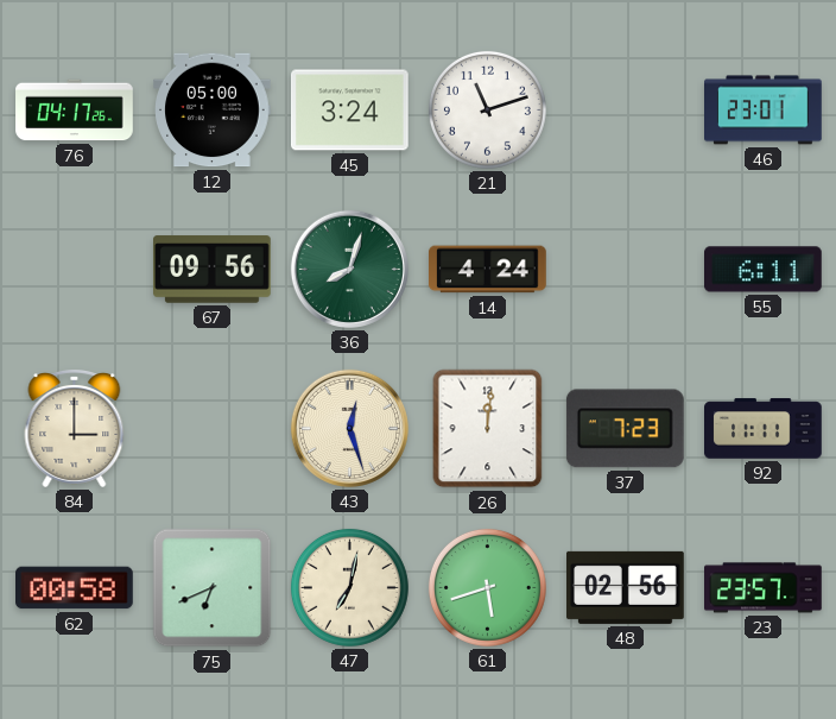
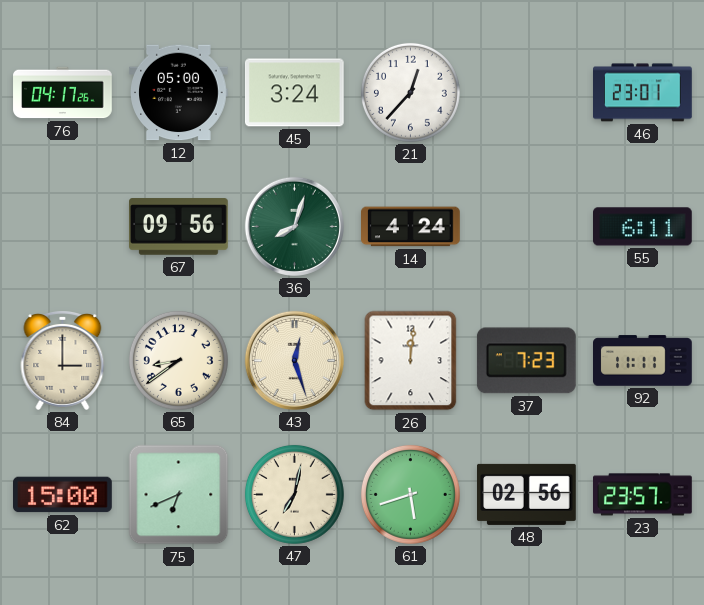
21: 11:12 -> 12:37 (410, 92)
65: none -> 8:39 (178, 360)
62: 00:58 -> 15:00 (63, 495)
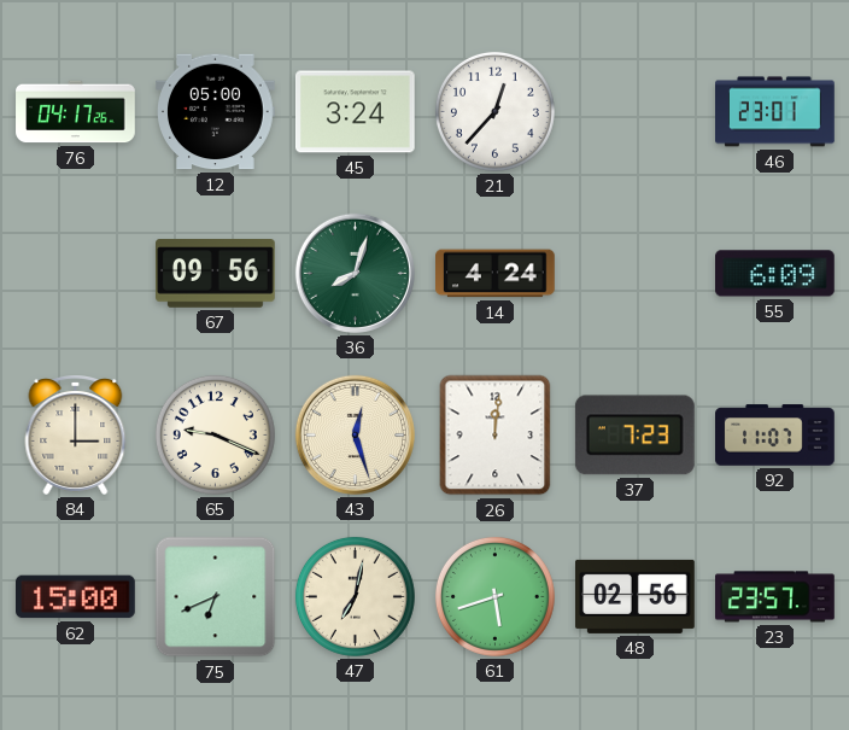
55: 6:11 -> 6:09 (775, 274)
65: 8:39 -> 9:19 (215, 434)
92: 11:11 -> 11:07 (775, 436)
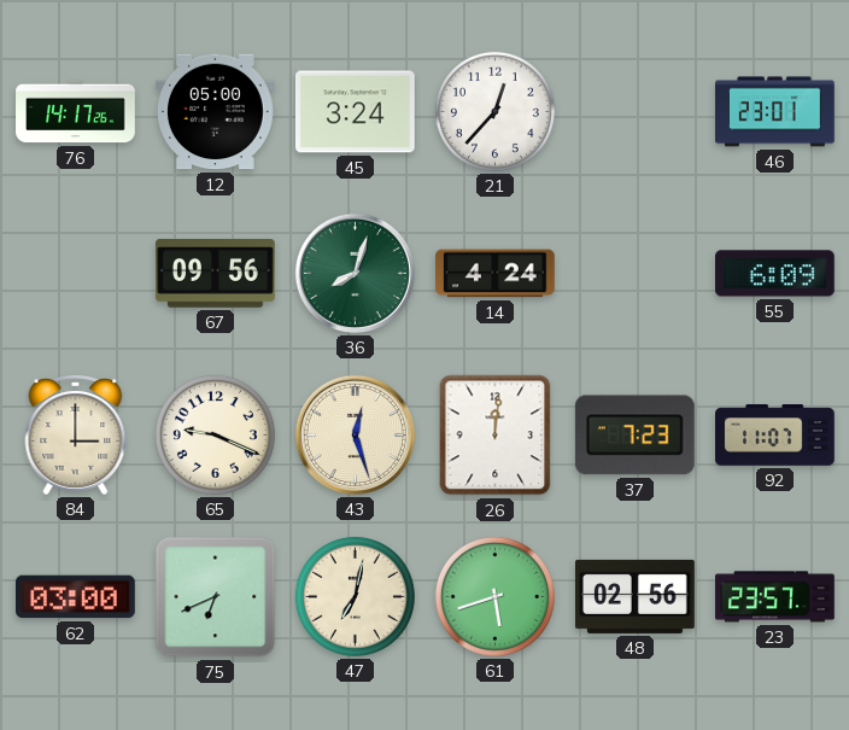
76: 04:17 -> 14:17 (76, 112)
62: 15:00 -> 03:00 (76, 597)
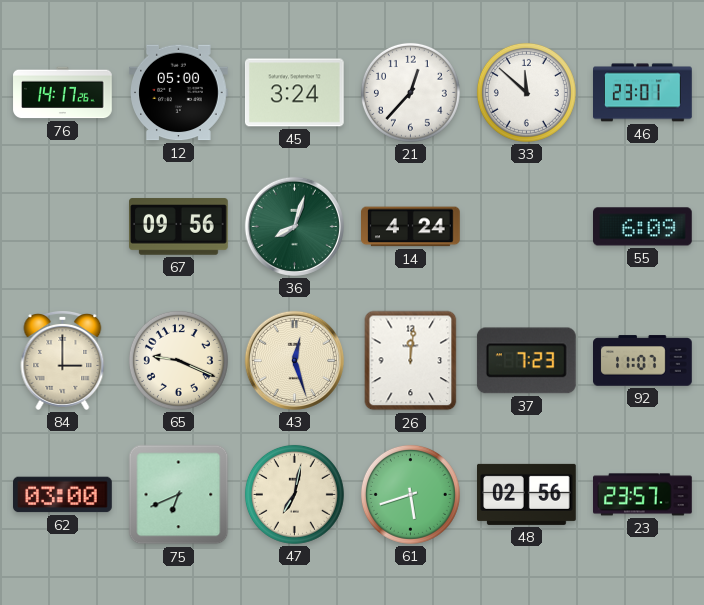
33: none -> 11:52 (526, 92)
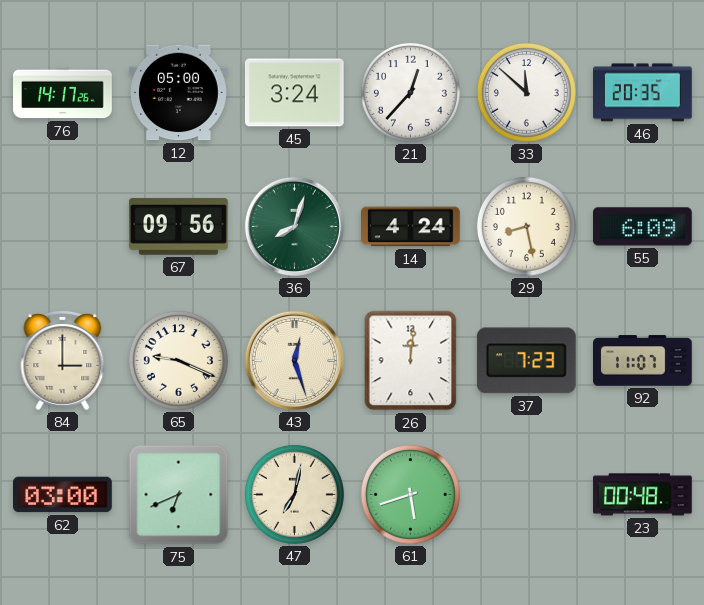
46: 23:01 -> 20:35 (643, 93)
29: none -> 8:28 (526, 226)
48: 02:56 -> none (527, 494)
23: 23:57 -> 00:48 (643, 495)
